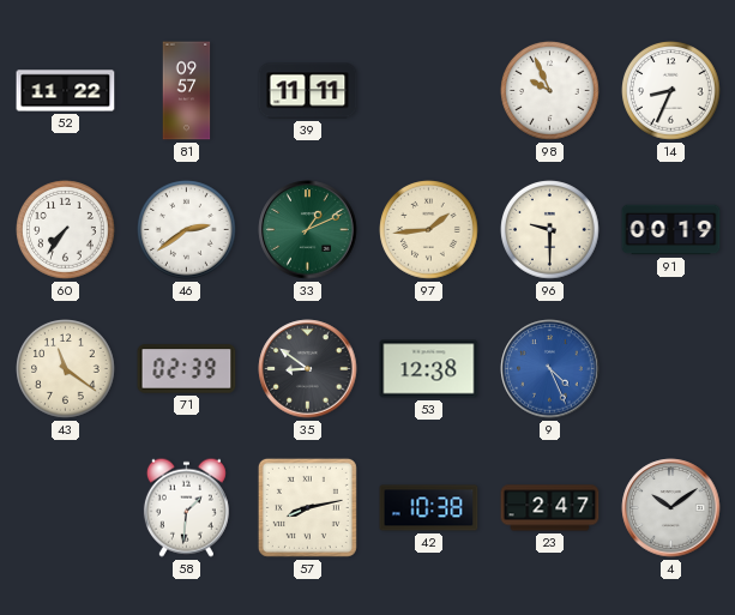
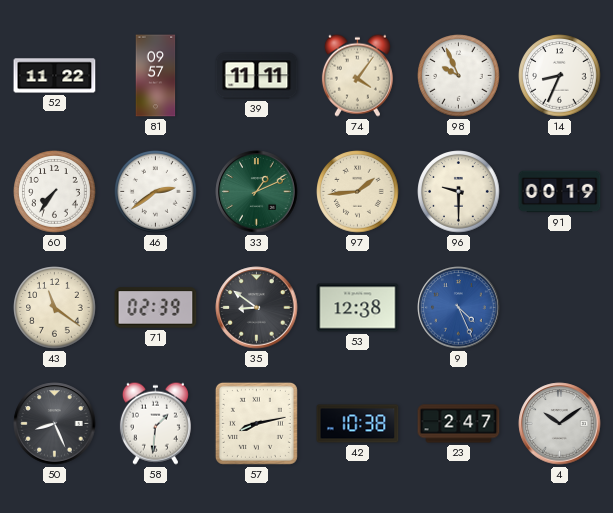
74: none -> 4:06 (357, 75)
50: none -> 8:26 (55, 424)
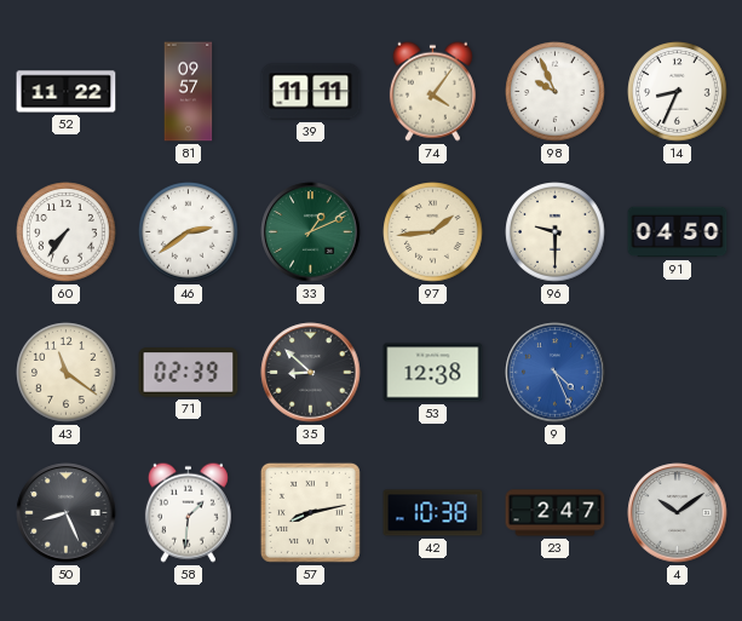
91: 00:19 -> 04:50 (678, 232)
35: 8:51 -> 8:52 (311, 373)
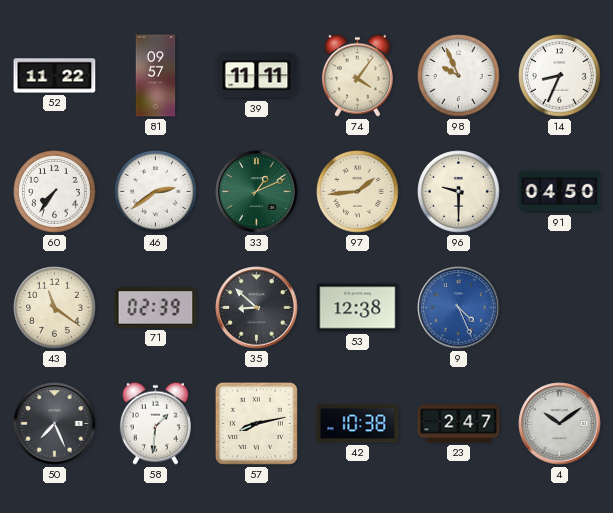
50: 8:26 -> 7:26 (55, 424)
